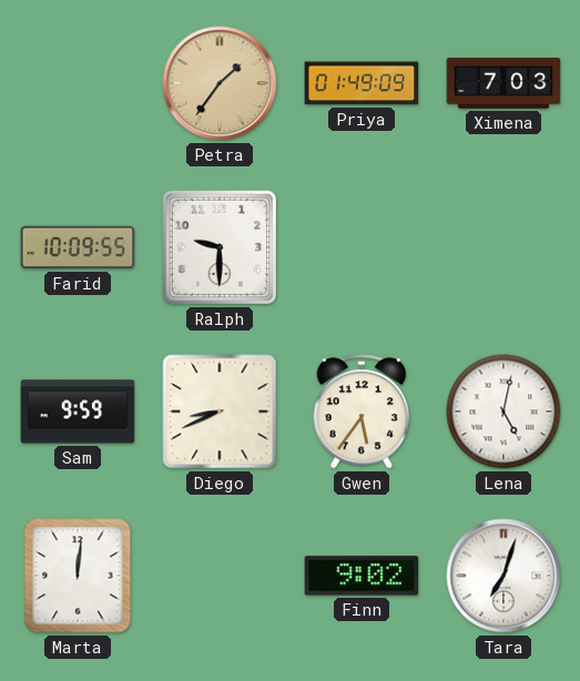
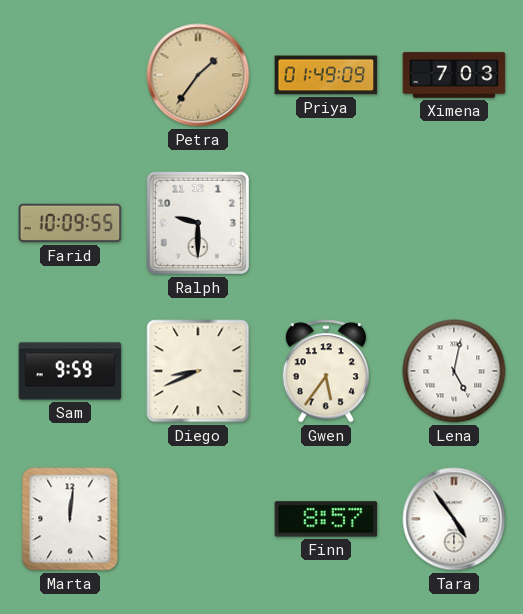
Finn: 9:02 -> 8:57 (326, 519)
Tara: 7:03 -> 4:54 (454, 519)
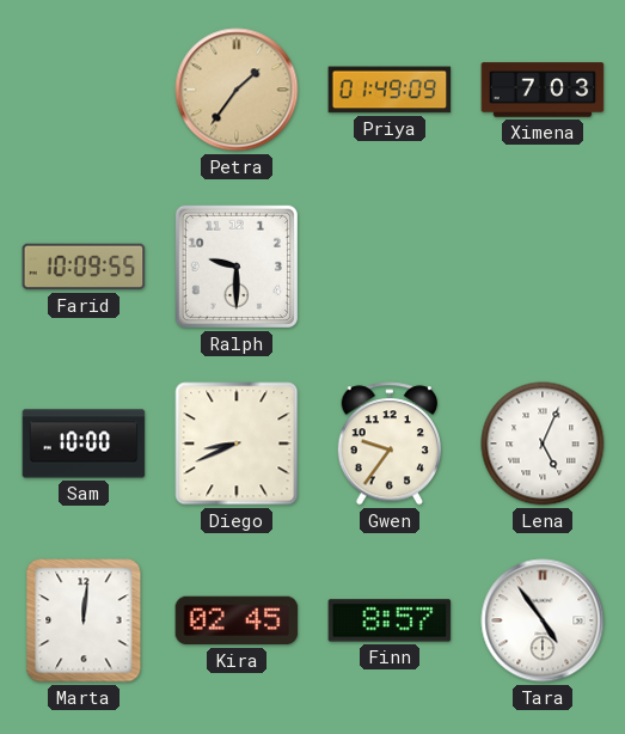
Sam: 9:59 -> 10:00 (84, 444)
Gwen: 5:36 -> 9:36 (390, 444)
Lena: 5:02 -> 5:04 (543, 444)
Kira: none -> 02:45 (237, 620)
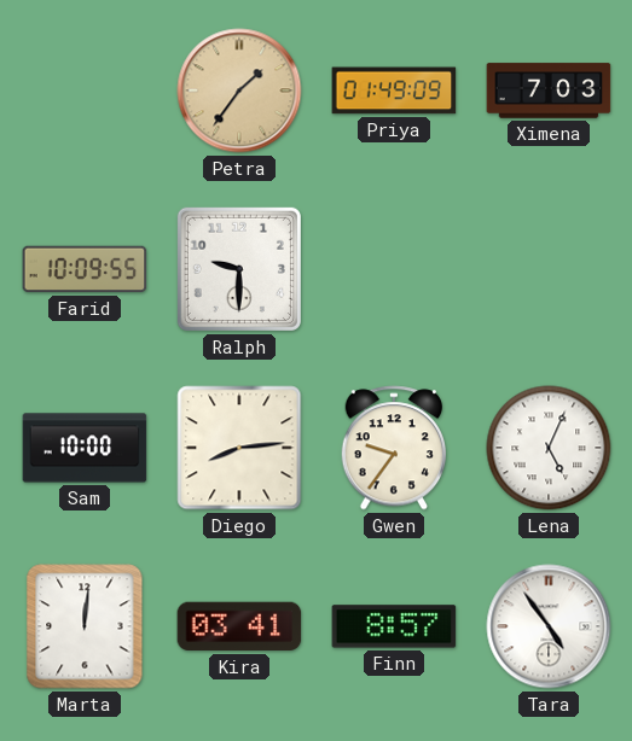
Diego: 8:41 -> 8:14 (239, 448)
Kira: 02:45 -> 03:41 (239, 626)
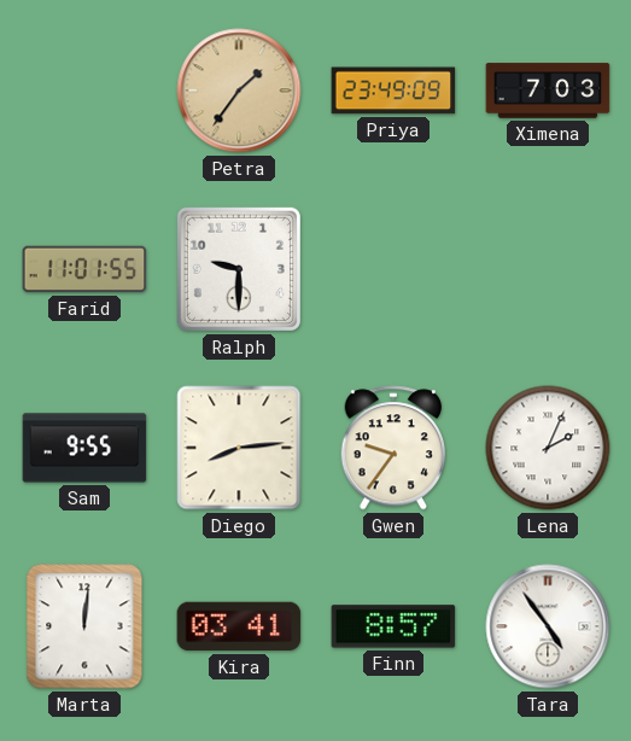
Priya: 01:49 -> 23:49 (393, 91)
Farid: 10:09 -> 11:01 (84, 269)
Sam: 10:00 -> 9:55 (84, 448)
Lena: 5:04 -> 2:04 (548, 448)
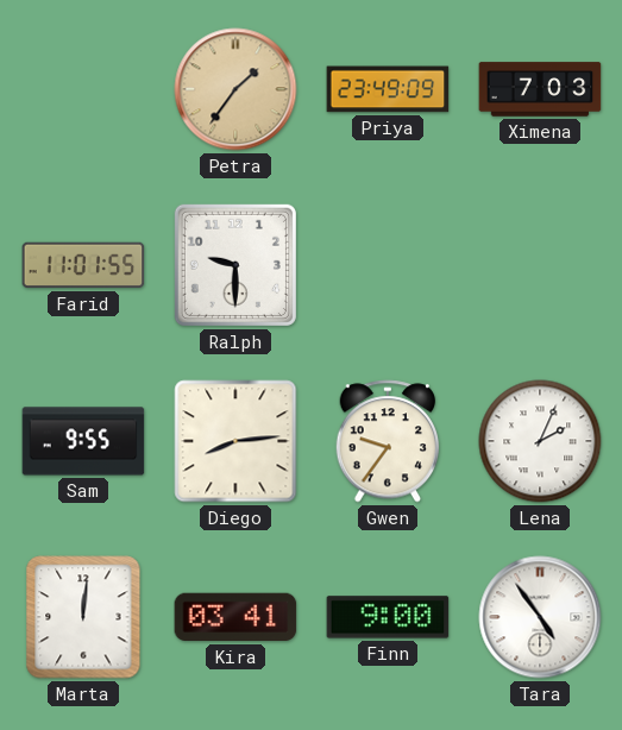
Finn: 8:57 -> 9:00 (388, 617)
